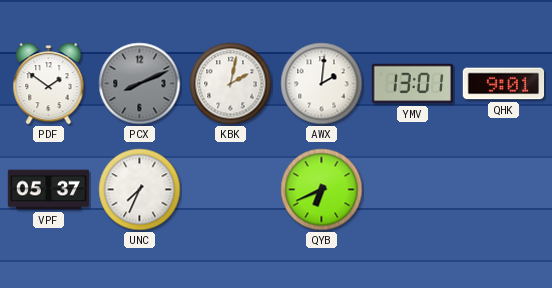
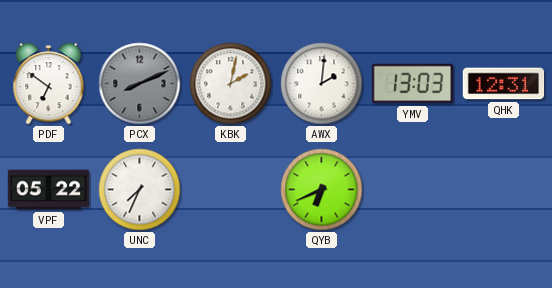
PDF: 1:51 -> 6:51 (49, 84)
YMV: 13:01 -> 13:03 (413, 84)
QHK: 9:01 -> 12:31 (504, 84)
VPF: 05:37 -> 05:22 (49, 190)
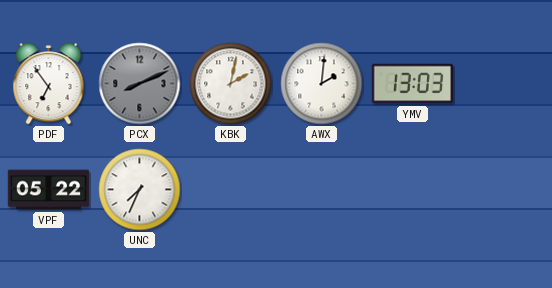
PDF: 6:51 -> 6:54 (49, 84)
QHK: 12:31 -> none (504, 84)
QYB: 6:41 -> none (322, 190)
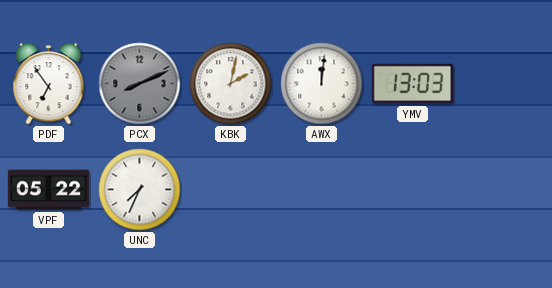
AWX: 2:01 -> 12:01 (322, 84)
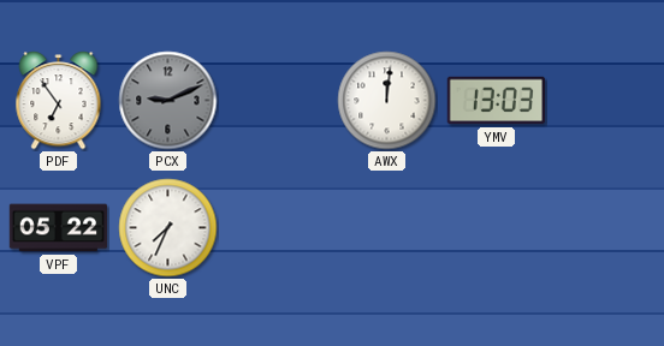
PCX: 8:11 -> 9:11 (168, 101)
KBK: 2:02 -> none (231, 84)
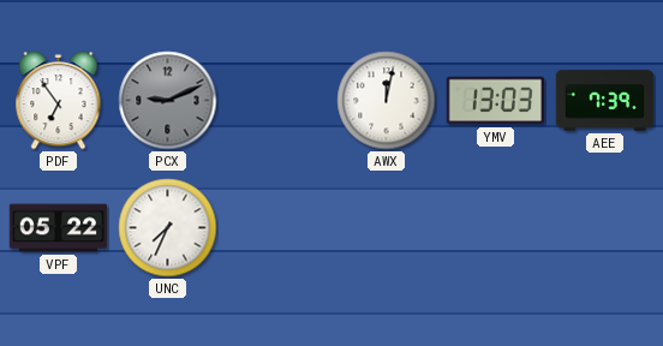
AWX: 12:01 -> 12:02 (387, 101)
AEE: none -> 7:39 (605, 101)
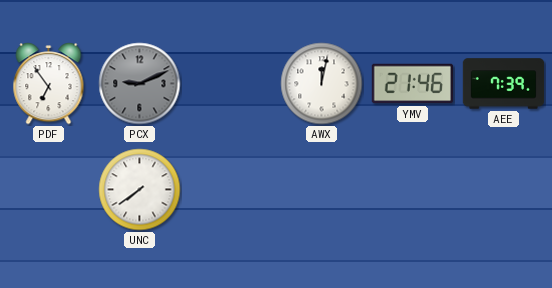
YMV: 13:03 -> 21:46 (413, 84)
VPF: 05:22 -> none (59, 228)
UNC: 7:34 -> 7:39 (140, 190)
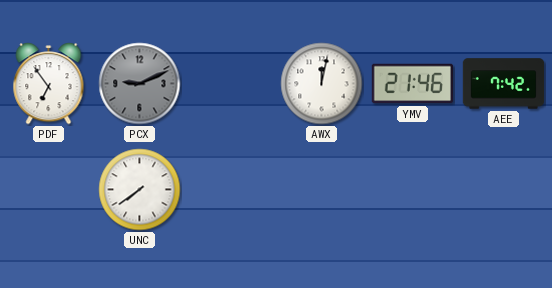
AEE: 7:39 -> 7:42 (504, 84)
